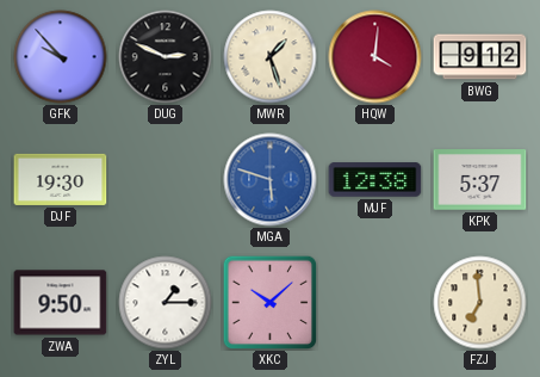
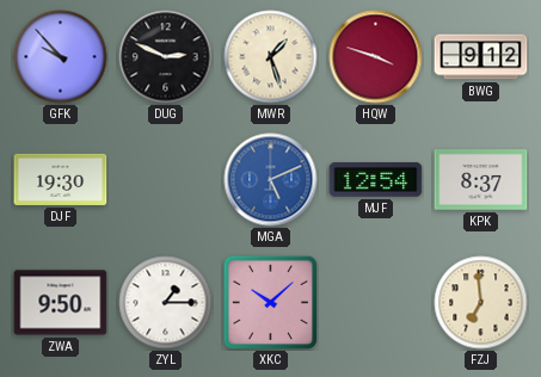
HQW: 4:01 -> 3:48 (376, 57)
MGA: 5:48 -> 5:11 (271, 180)
MJF: 12:38 -> 12:54 (376, 180)
KPK: 5:37 -> 8:37 (481, 180)
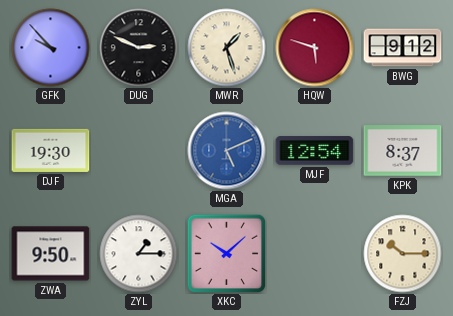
HQW: 3:48 -> 5:48 (315, 48)
FZJ: 6:59 -> 10:15 (403, 254)
